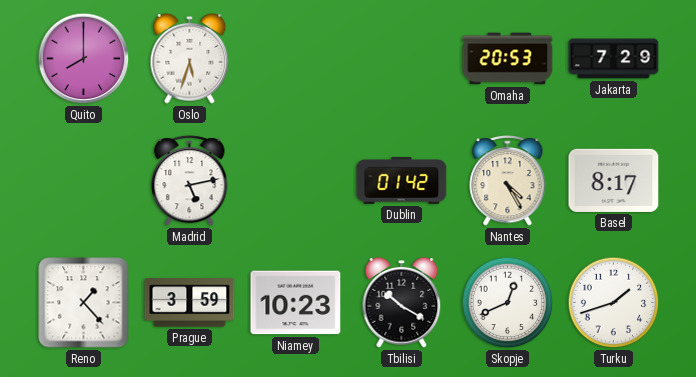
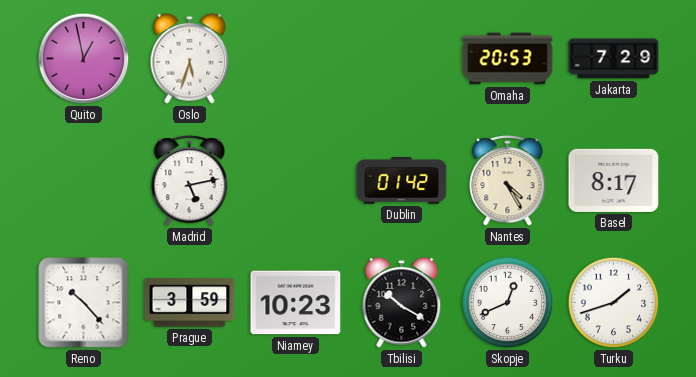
Quito: 8:00 -> 12:58 (84, 59)
Reno: 1:23 -> 10:23 (84, 303)
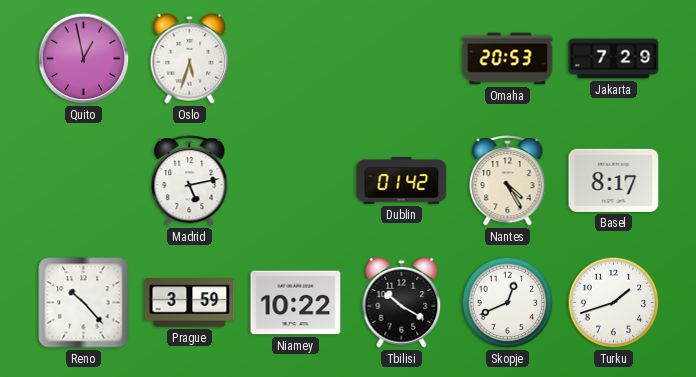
Niamey: 10:23 -> 10:22 (296, 303)
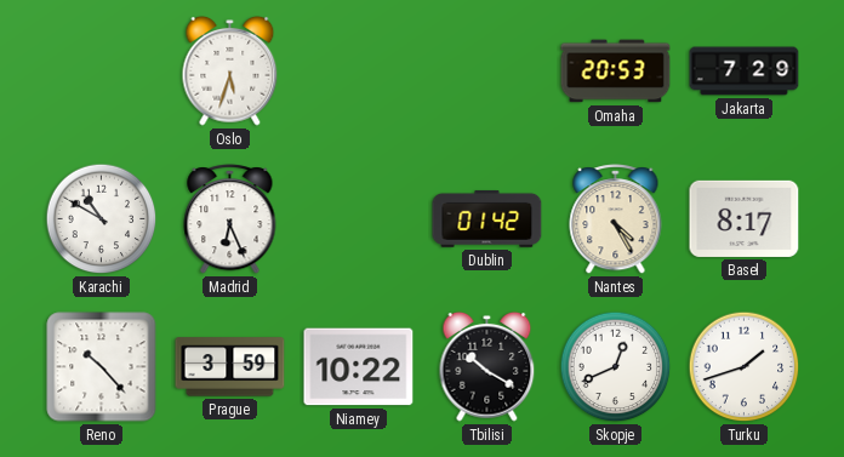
Quito: 12:58 -> none (84, 59)
Karachi: none -> 10:50 (102, 219)
Madrid: 5:13 -> 6:26 (230, 219)
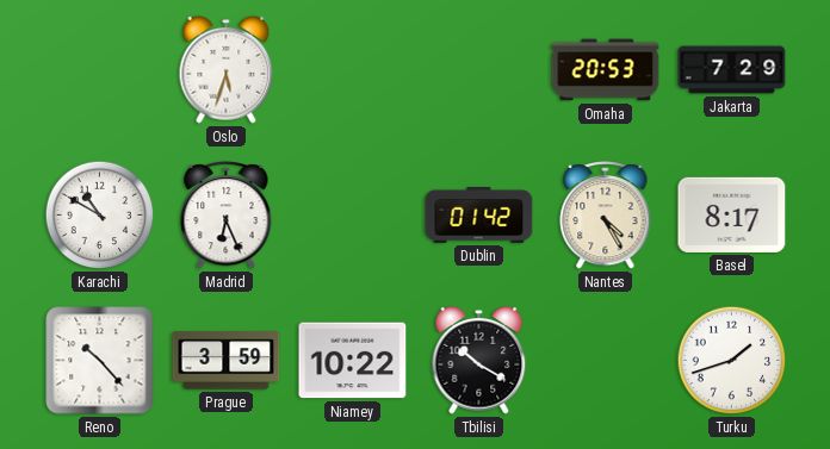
Skopje: 12:41 -> none (616, 367)
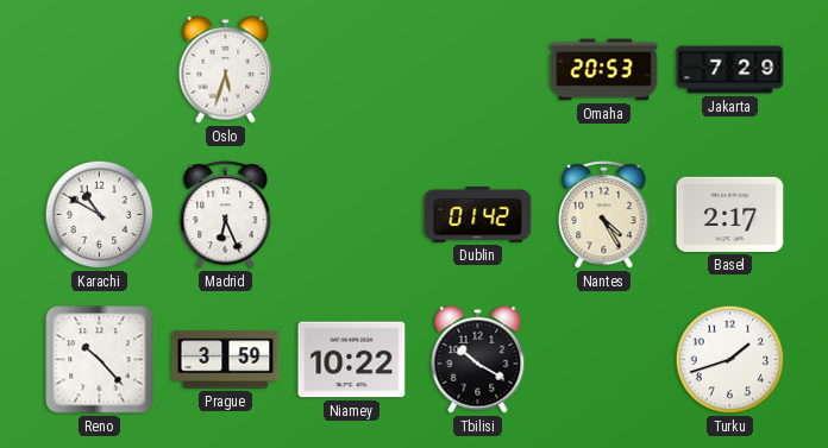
Basel: 8:17 -> 2:17 (730, 214)
